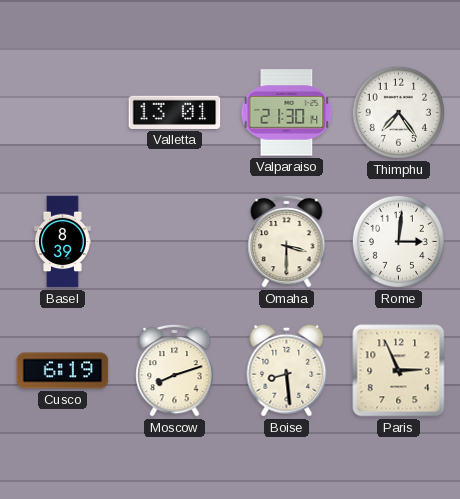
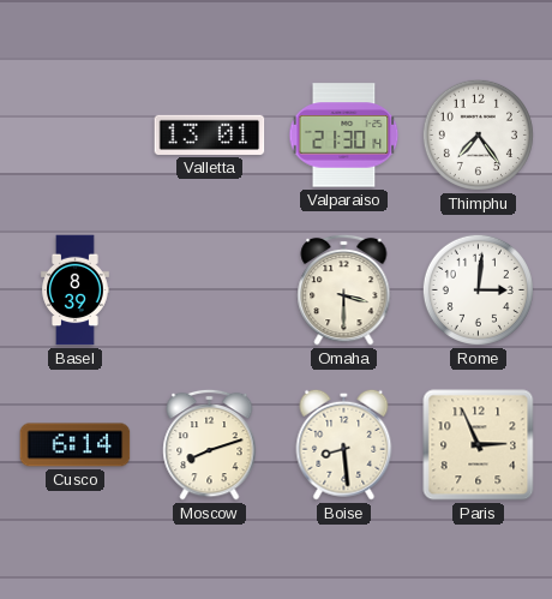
Cusco: 6:19 -> 6:14 (76, 445)
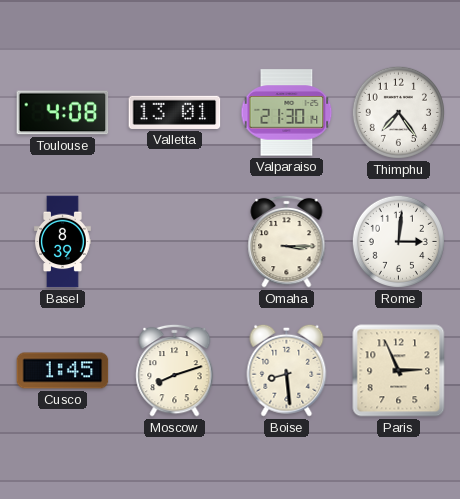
Toulouse: none -> 4:08 (63, 113)
Omaha: 3:30 -> 3:15 (287, 241)
Cusco: 6:14 -> 1:45 (63, 371)
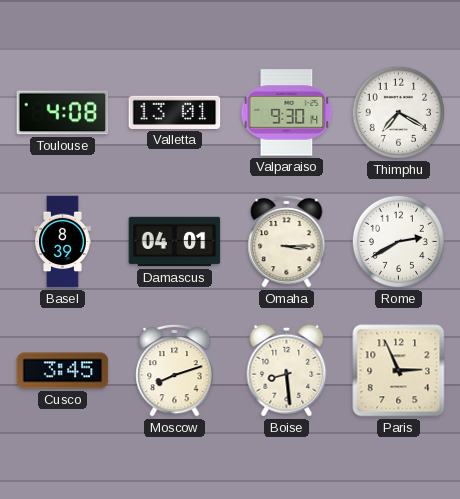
Valparaiso: 21:30 -> 9:30 (287, 113)
Thimphu: 7:24 -> 7:20 (398, 112)
Damascus: none -> 04:01 (175, 242)
Rome: 3:01 -> 2:40 (398, 241)
Cusco: 1:45 -> 3:45 (63, 371)
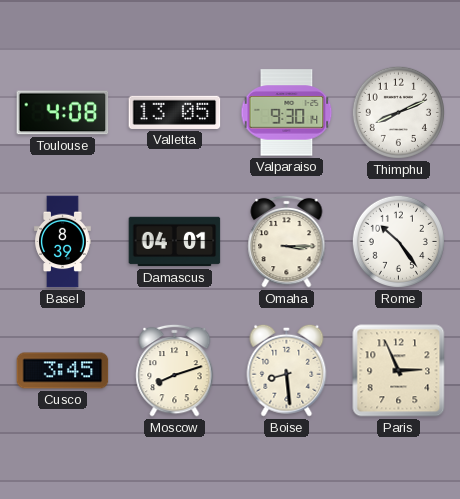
Valletta: 13:01 -> 13:05 (175, 112)
Thimphu: 7:20 -> 8:11 (398, 112)
Rome: 2:40 -> 10:24 (398, 241)
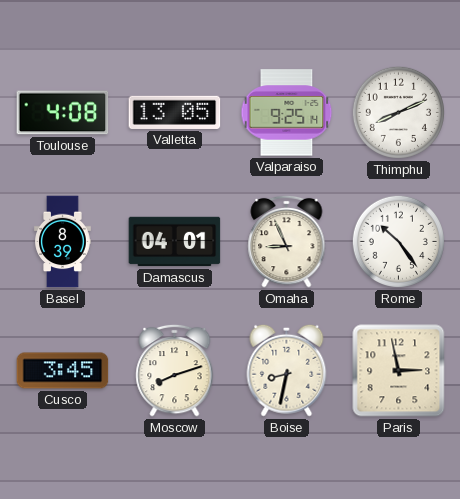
Valparaiso: 9:30 -> 9:25 (287, 113)
Omaha: 3:15 -> 8:56 (287, 241)
Boise: 8:29 -> 8:32 (287, 370)
Paris: 2:56 -> 2:58 (399, 371)
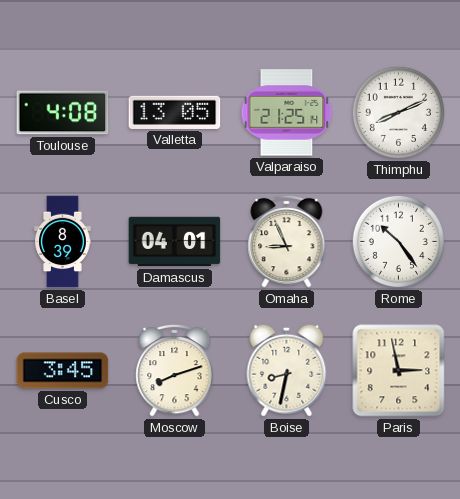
Valparaiso: 9:25 -> 21:25 (287, 113)
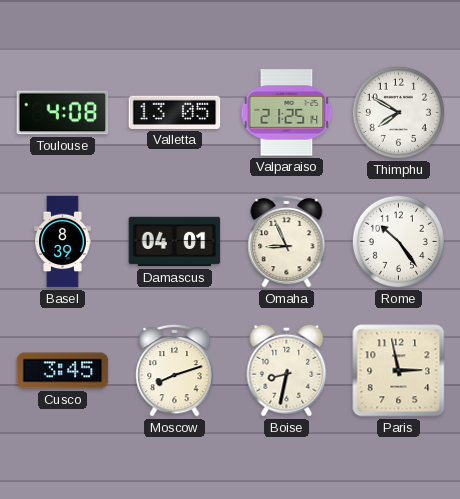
Thimphu: 8:11 -> 7:50 (398, 112)
